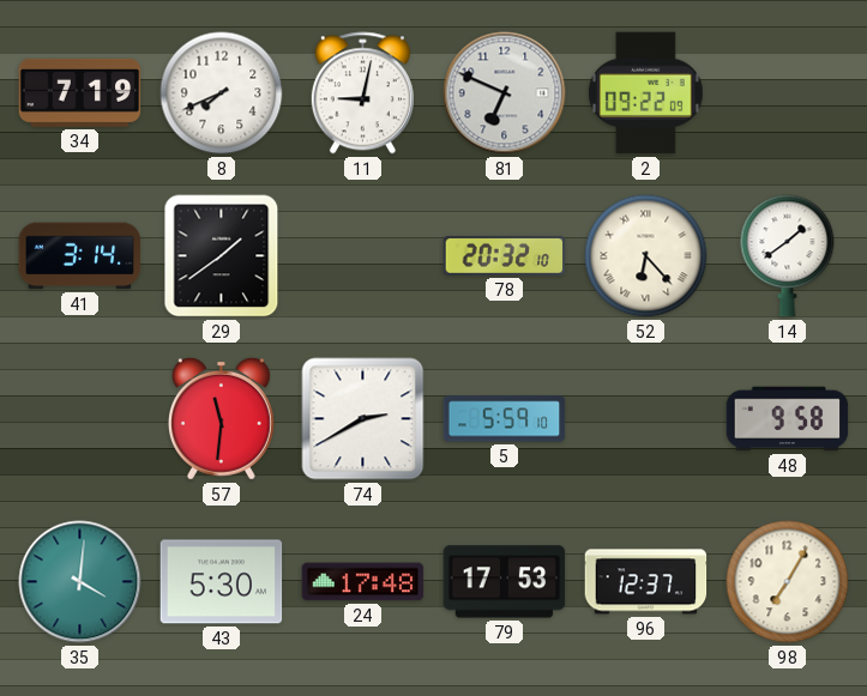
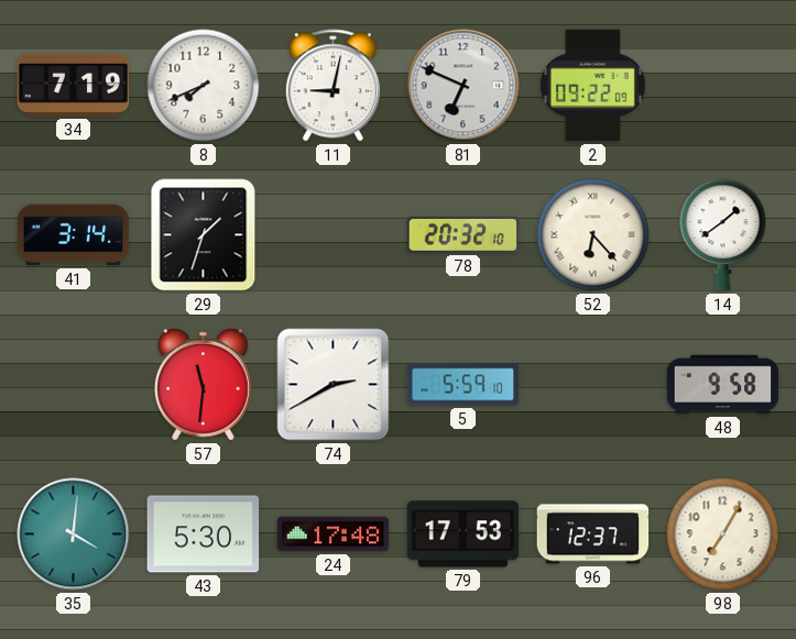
29: 1:39 -> 1:33 (204, 235)
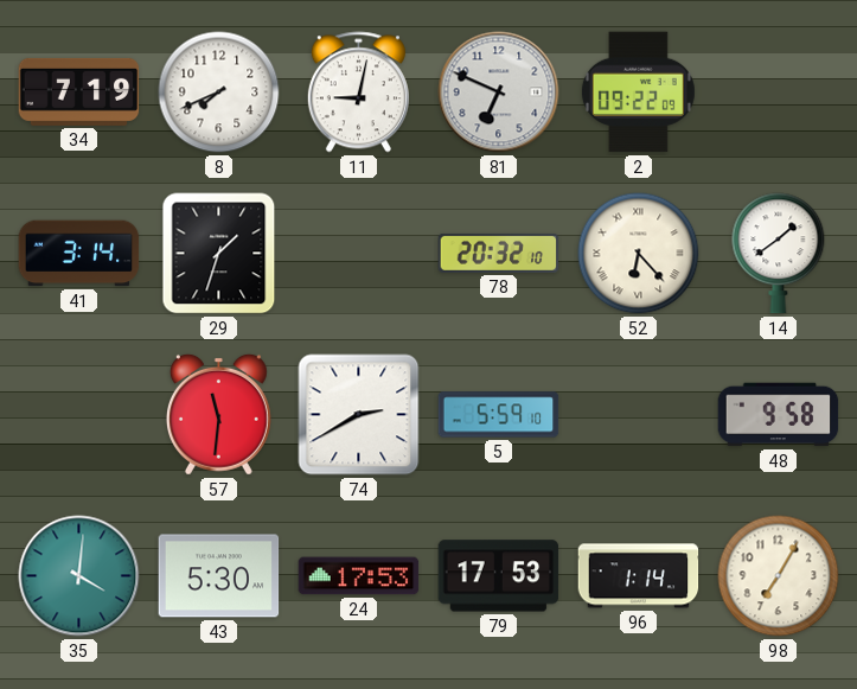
24: 17:48 -> 17:53 (359, 576)
96: 12:37 -> 1:14 (639, 576)
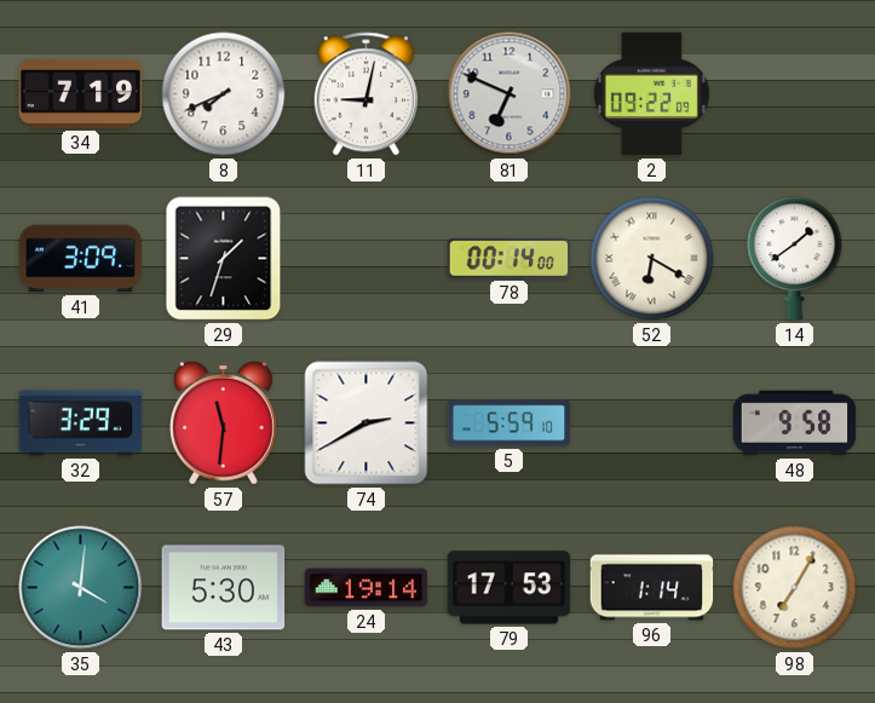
41: 3:14 -> 3:09 (81, 259)
78: 20:32 -> 00:14 (510, 258)
52: 6:23 -> 6:20 (652, 259)
32: none -> 3:29 (81, 423)
24: 17:53 -> 19:14 (367, 588)
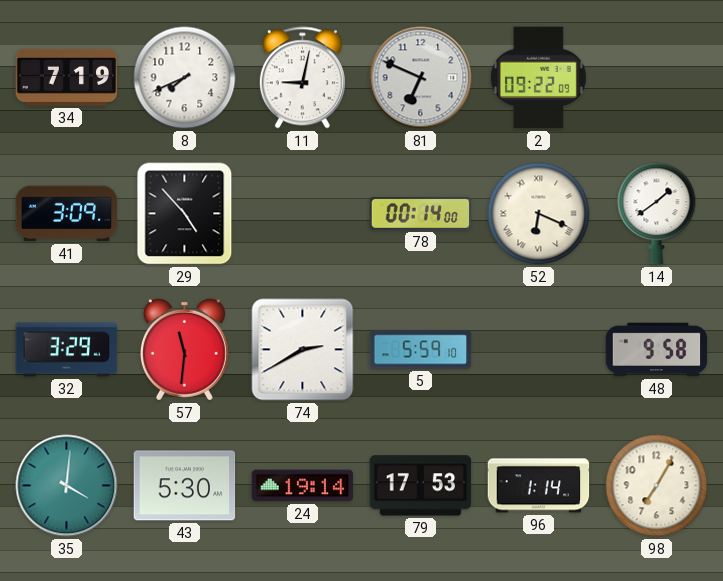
29: 1:33 -> 4:53 (185, 214)
52: 6:20 -> 6:19 (539, 214)
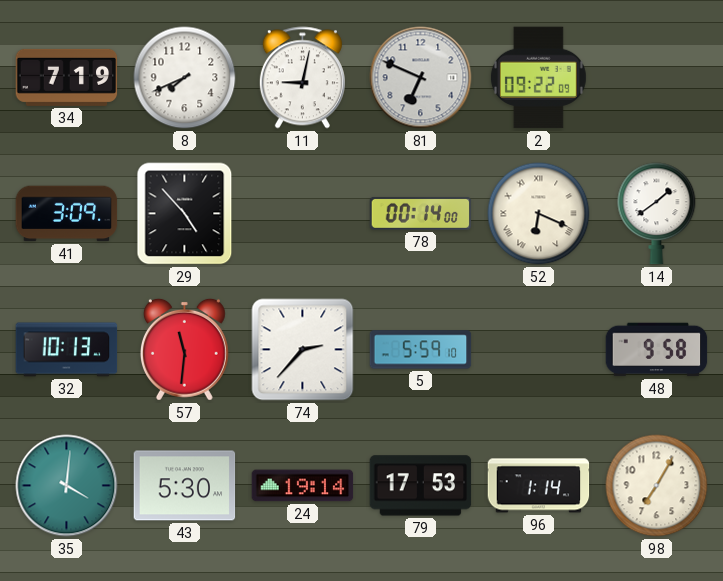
32: 3:29 -> 10:13 (67, 350)
74: 2:40 -> 2:37 (303, 350)
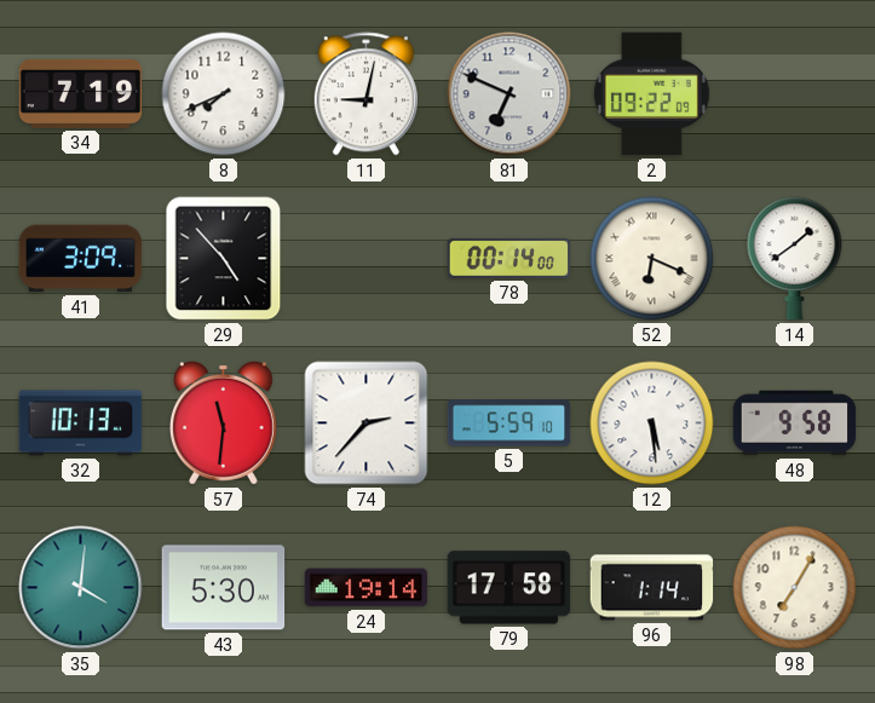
12: none -> 5:29 (652, 423)
79: 17:53 -> 17:58 (510, 588)
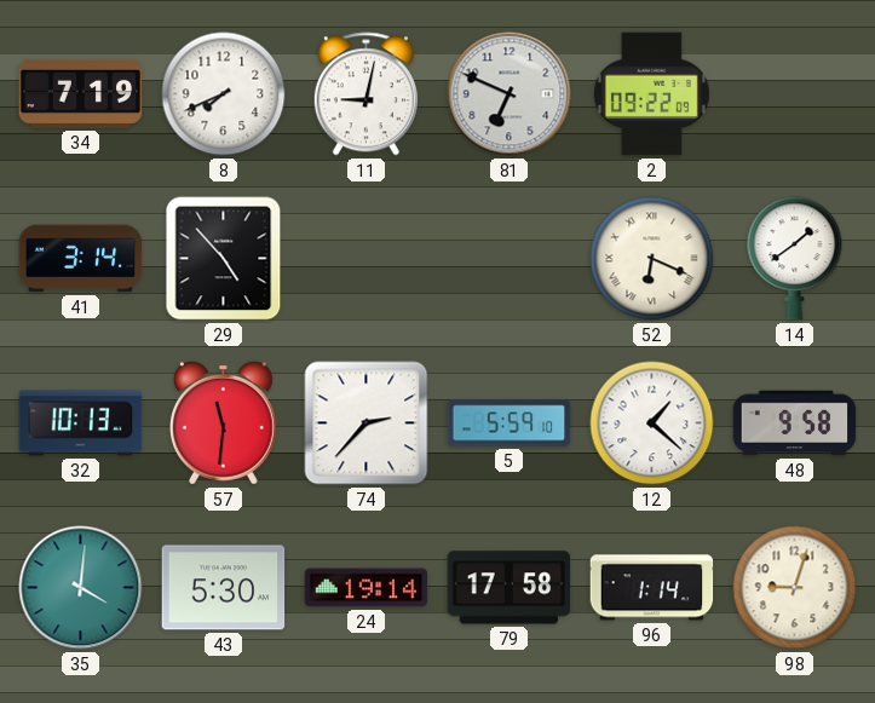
41: 3:09 -> 3:14 (81, 259)
78: 00:14 -> none (510, 258)
12: 5:29 -> 1:22 (652, 423)
98: 7:05 -> 9:03 (795, 588)
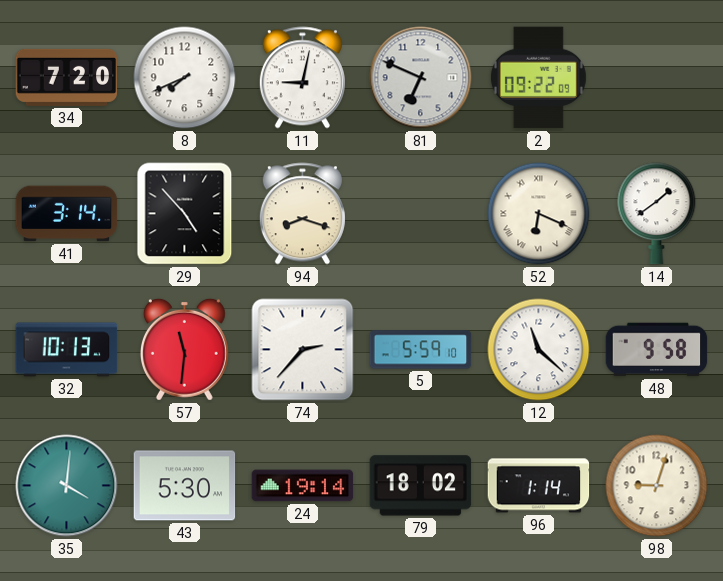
34: 7:19 -> 7:20 (67, 77)
94: none -> 8:18 (302, 214)
12: 1:22 -> 11:22 (539, 350)
79: 17:58 -> 18:02 (421, 486)
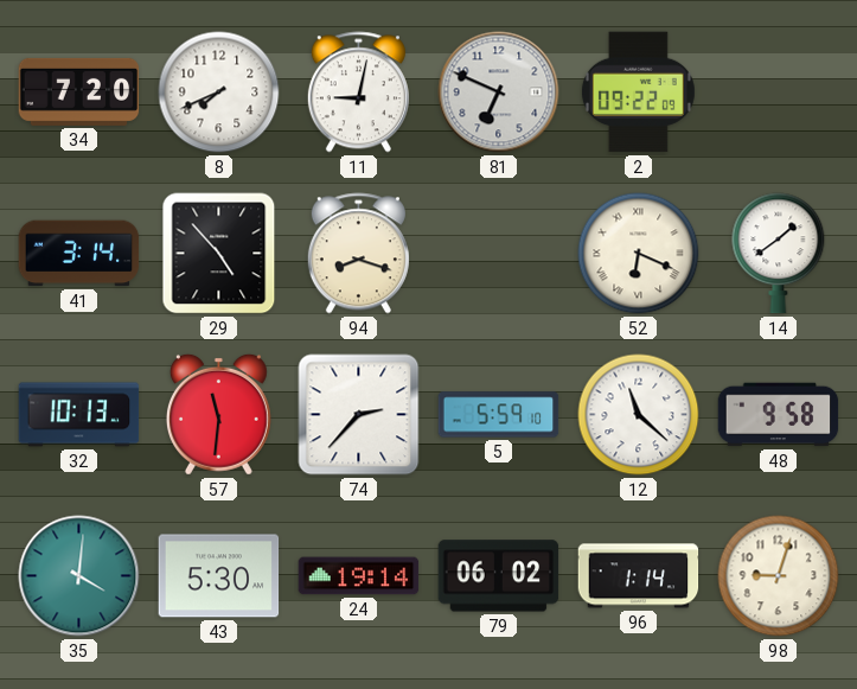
79: 18:02 -> 06:02 (499, 576)
